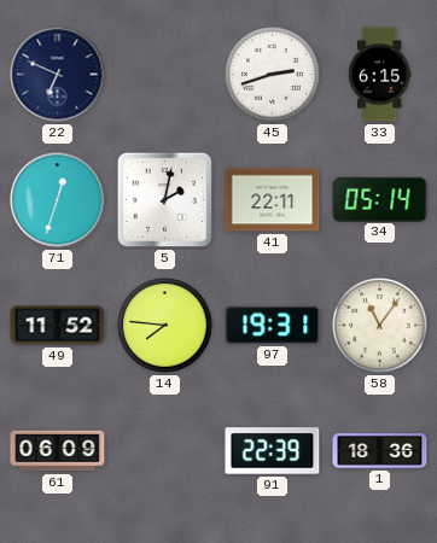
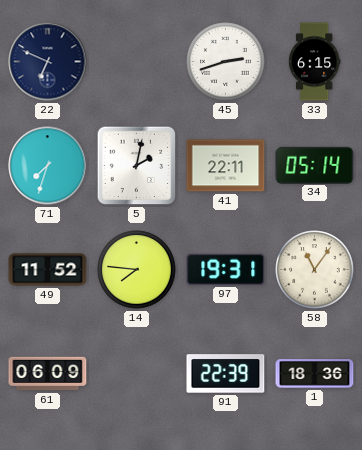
71: 12:33 -> 7:33 (48, 166)
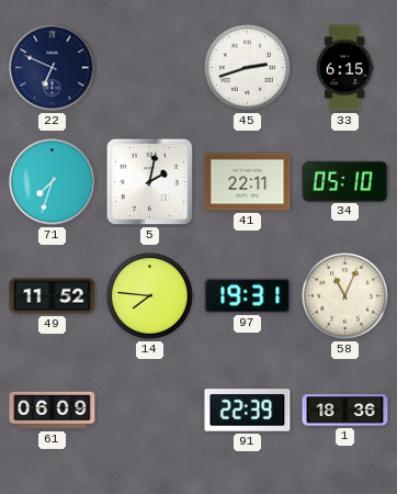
34: 05:14 -> 05:10 (345, 181)
58: 11:06 -> 11:04 (345, 296)
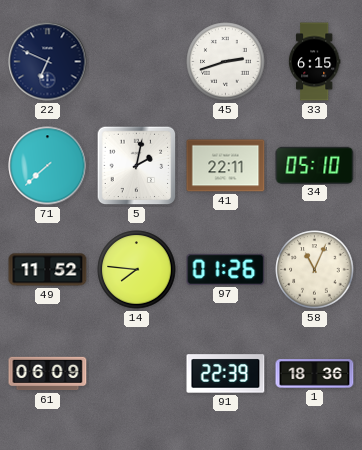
71: 7:33 -> 7:38 (48, 166)
97: 19:31 -> 01:26 (226, 269)
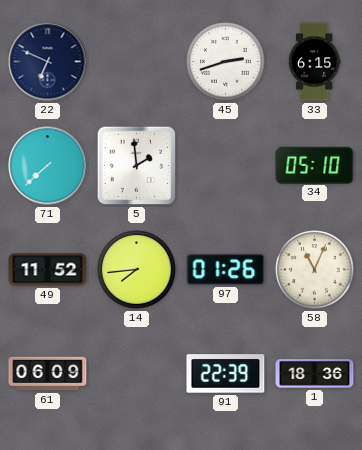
5: 2:02 -> 1:59 (137, 166)
41: 22:11 -> none (226, 166)
14: 7:46 -> 7:44 (137, 270)
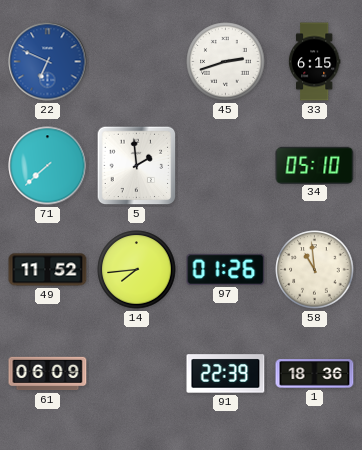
22 dial: navy -> blue (48, 62)
58: 11:04 -> 10:59 (315, 270)
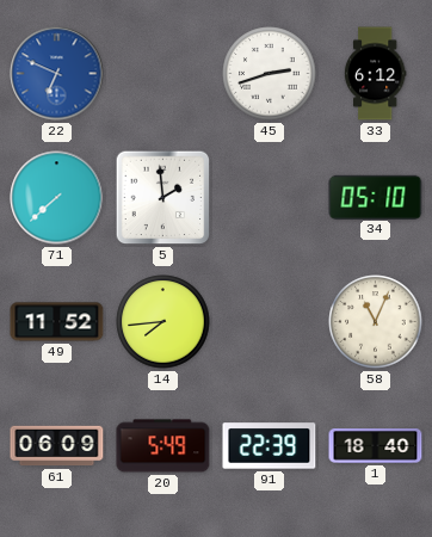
33: 6:15 -> 6:12 (375, 74)
97: 01:26 -> none (226, 269)
58: 10:59 -> 11:04 (376, 322)
20: none -> 5:49 (163, 446)
1: 18:36 -> 18:40 (376, 446)
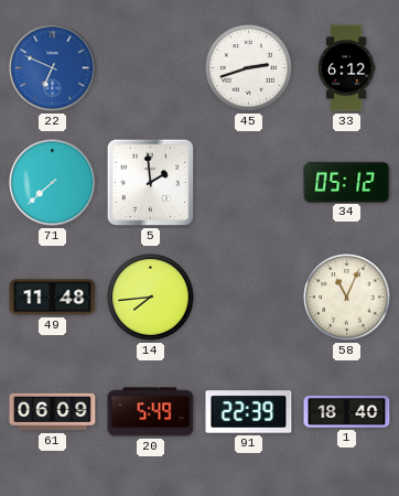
34: 05:10 -> 05:12 (347, 182)
49: 11:52 -> 11:48 (53, 298)
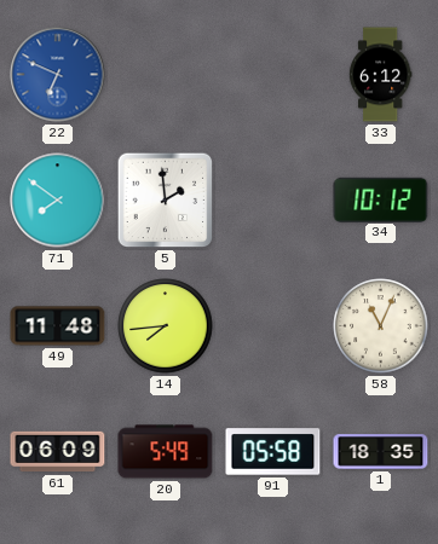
45: 2:42 -> none (249, 68)
71: 7:38 -> 7:51 (58, 201)
34: 05:12 -> 10:12 (381, 199)
91: 22:39 -> 05:58 (273, 452)
1: 18:40 -> 18:35 (381, 452)
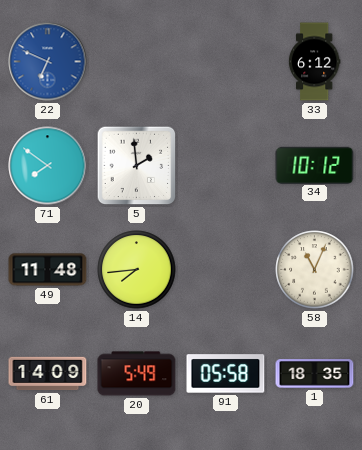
61: 06:09 -> 14:09 (48, 374)
